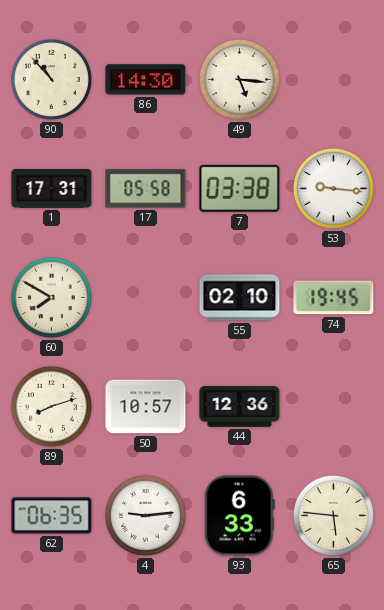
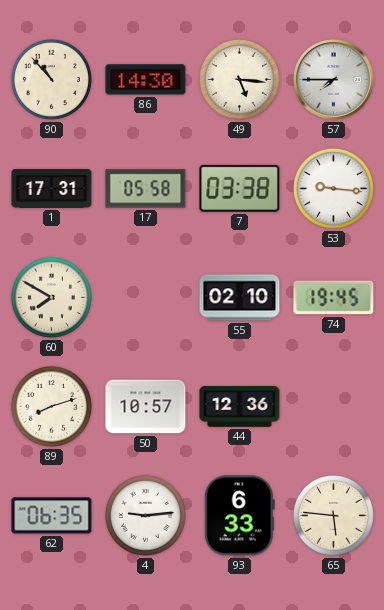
57: none -> 7:45 (334, 80)
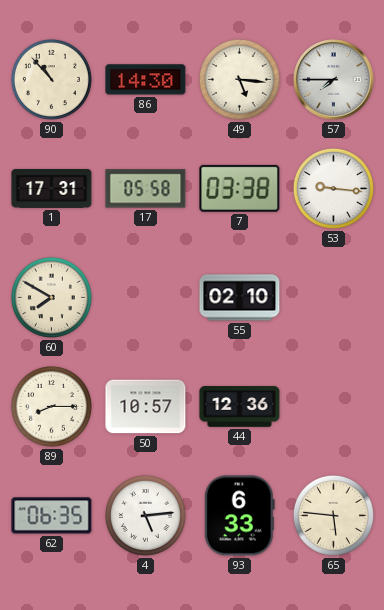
74: 19:45 -> none (334, 298)
89: 8:12 -> 8:15 (51, 406)
4: 9:14 -> 5:14 (145, 515)
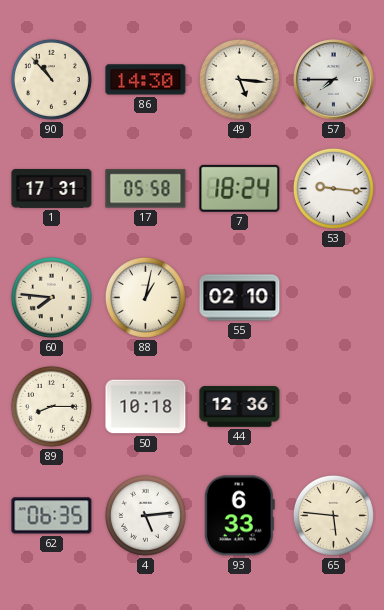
7: 03:38 -> 18:24 (240, 188)
60: 7:50 -> 7:46 (51, 297)
88: none -> 1:02 (145, 297)
50: 10:57 -> 10:18 (146, 407)
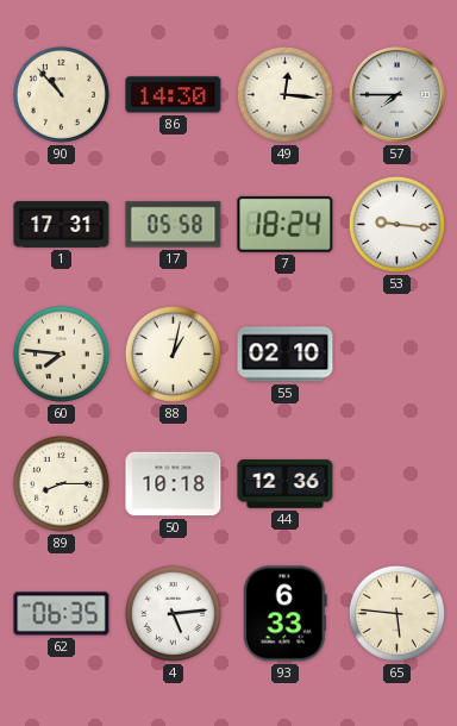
49: 5:16 -> 12:16 (284, 94)
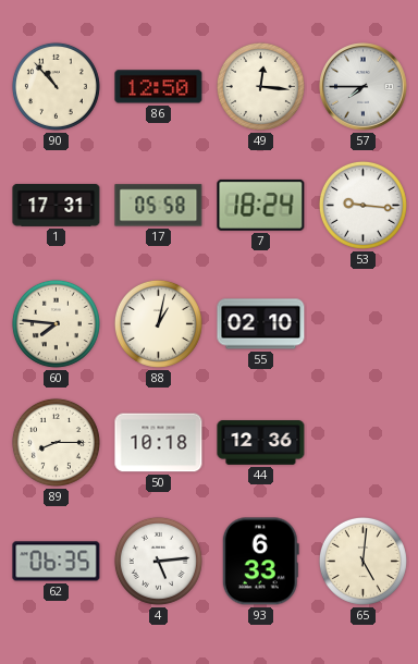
86: 14:30 -> 12:50 (159, 87)
65: 5:46 -> 5:01 (362, 561)
